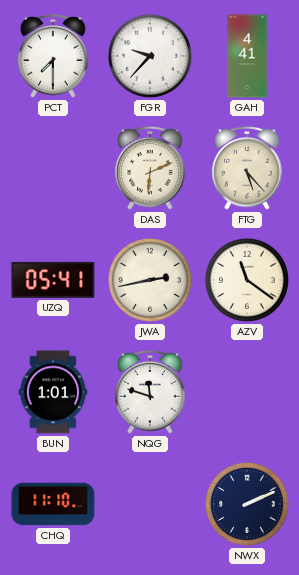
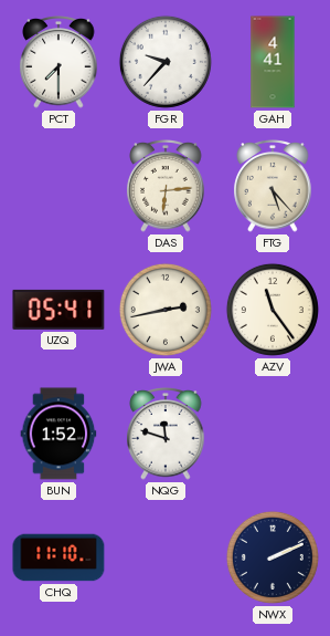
DAS: 6:11 -> 6:14 (166, 186)
AZV: 11:21 -> 11:24 (273, 310)
BUN: 1:01 -> 1:52 (58, 434)
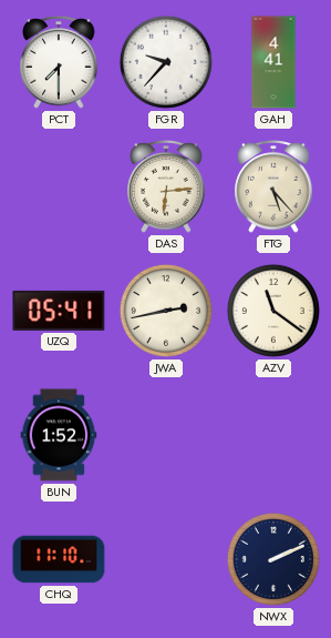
AZV: 11:24 -> 11:21 (273, 311)
NQG: 11:48 -> none (166, 434)
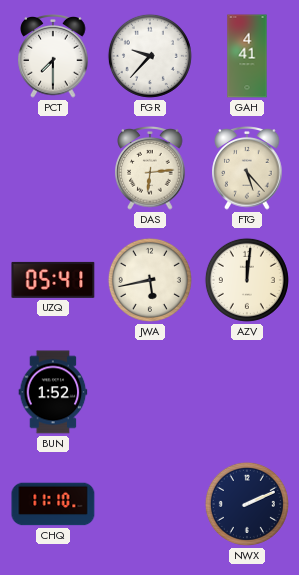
JWA: 2:43 -> 5:43 (150, 280)
AZV: 11:21 -> 12:01 (247, 280)
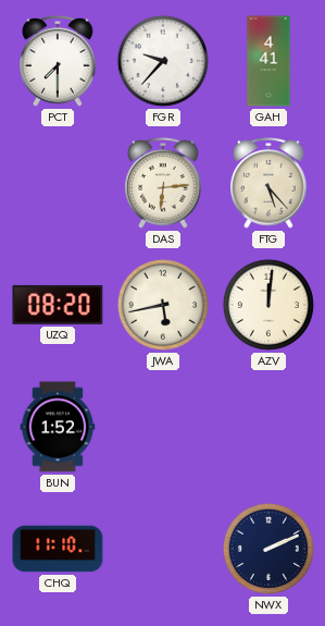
UZQ: 05:41 -> 08:20 (58, 305)
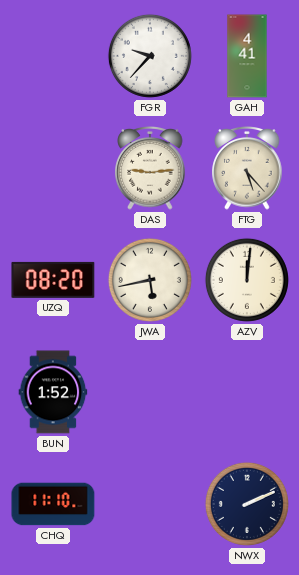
PCT: 7:30 -> none (58, 61)
DAS: 6:14 -> 9:14 (150, 168)
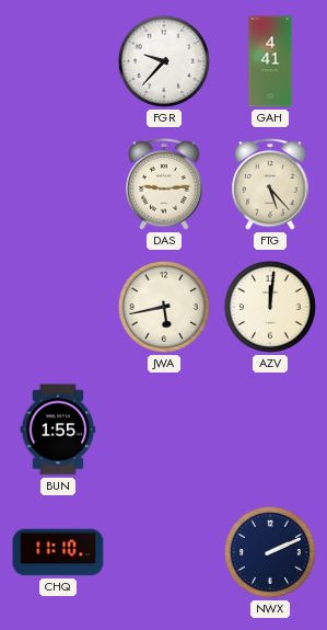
UZQ: 08:20 -> none (53, 280)
BUN: 1:52 -> 1:55 (58, 429)
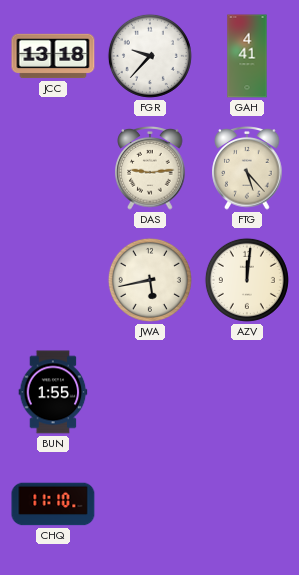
JCC: none -> 13:18 (53, 56)
NWX: 2:11 -> none (270, 552)
